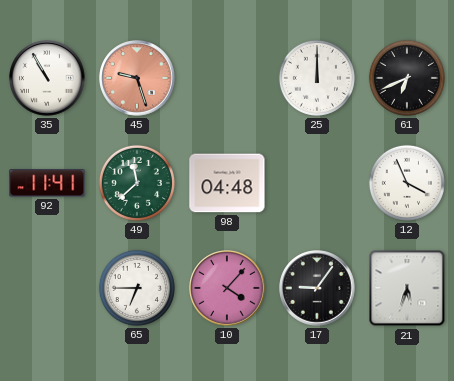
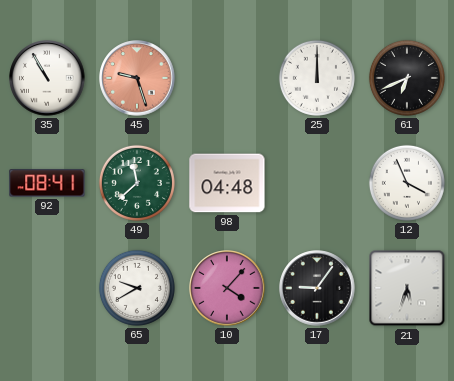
92: 11:41 -> 08:41 (47, 183)
65: 6:45 -> 9:40 (137, 288)
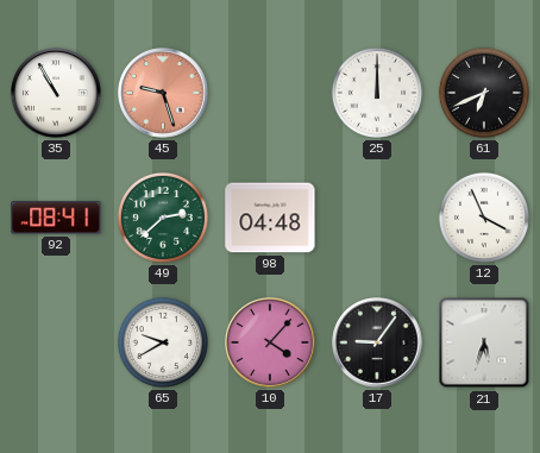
49: 11:38 -> 2:38 (163, 218)
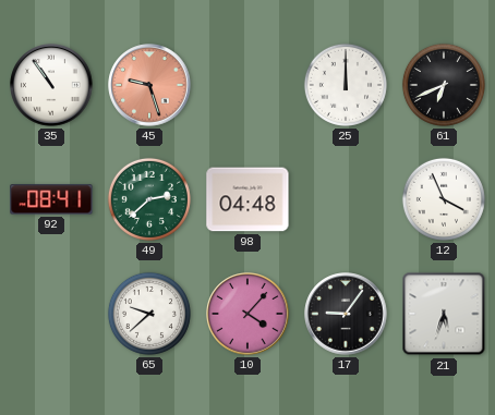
35: 10:55 -> 10:54 (51, 85)
65: 9:40 -> 9:38 (149, 314)
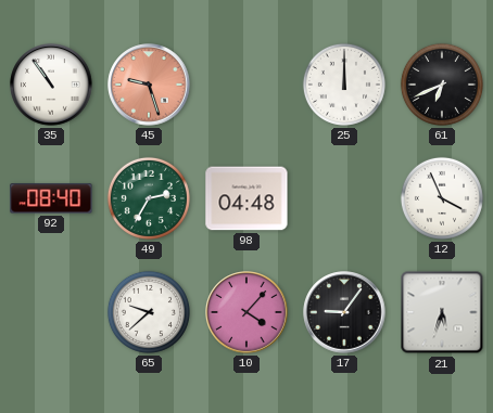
92: 08:41 -> 08:40 (51, 198)
49: 2:38 -> 2:35 (149, 198)
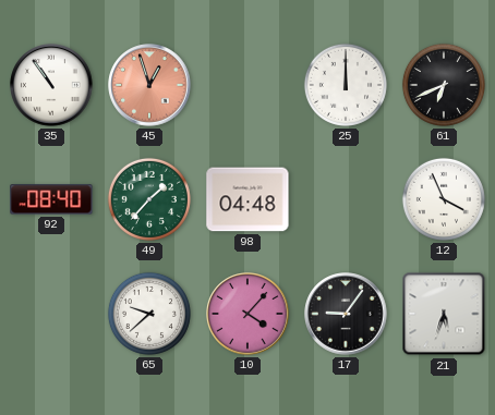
45: 9:27 -> 12:57 (149, 85)
49: 2:35 -> 1:37 (149, 199)
